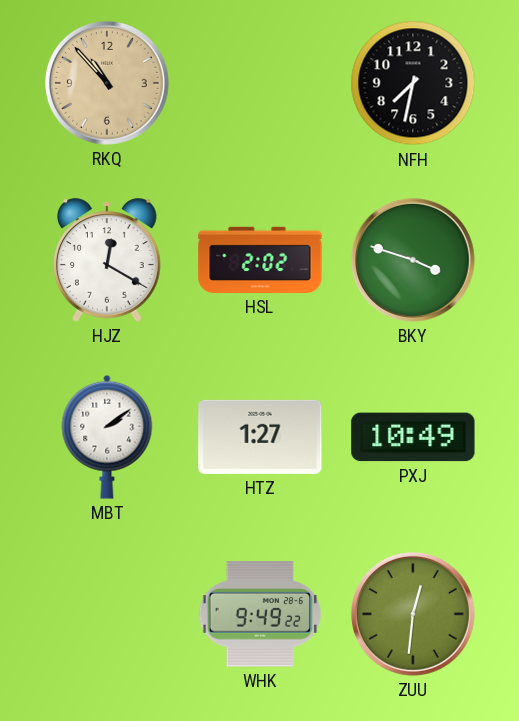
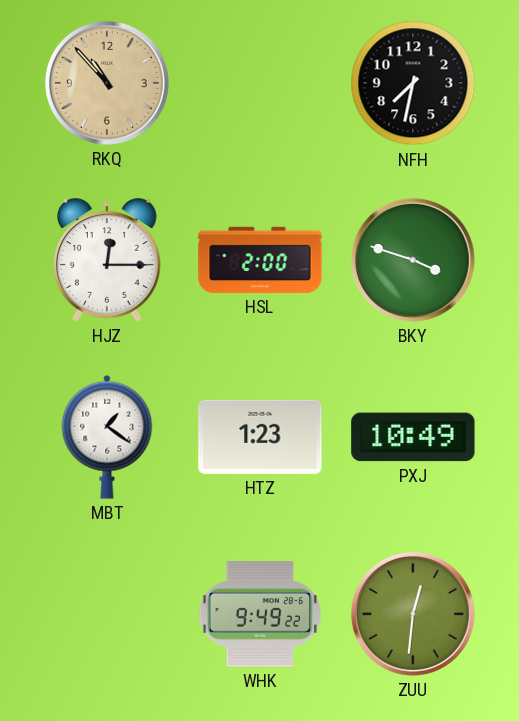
HJZ: 12:20 -> 12:15 (108, 260)
HSL: 2:02 -> 2:00 (260, 260)
MBT: 2:09 -> 1:21 (107, 437)
HTZ: 1:27 -> 1:23 (260, 437)
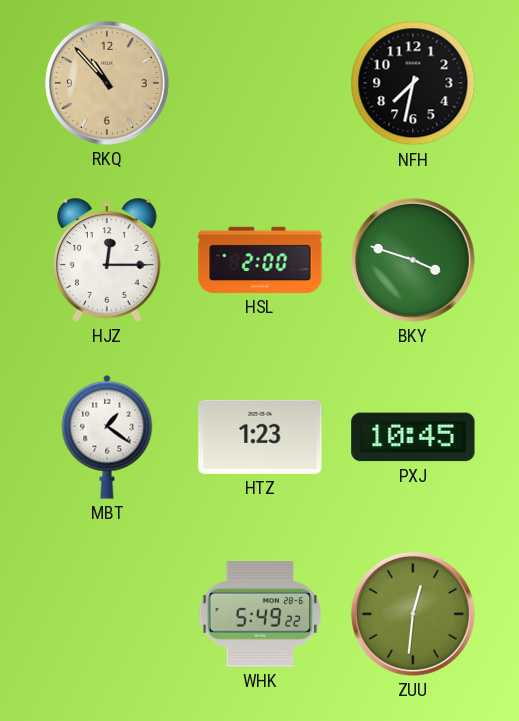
PXJ: 10:49 -> 10:45 (413, 437)
WHK: 9:49 -> 5:49 (260, 614)
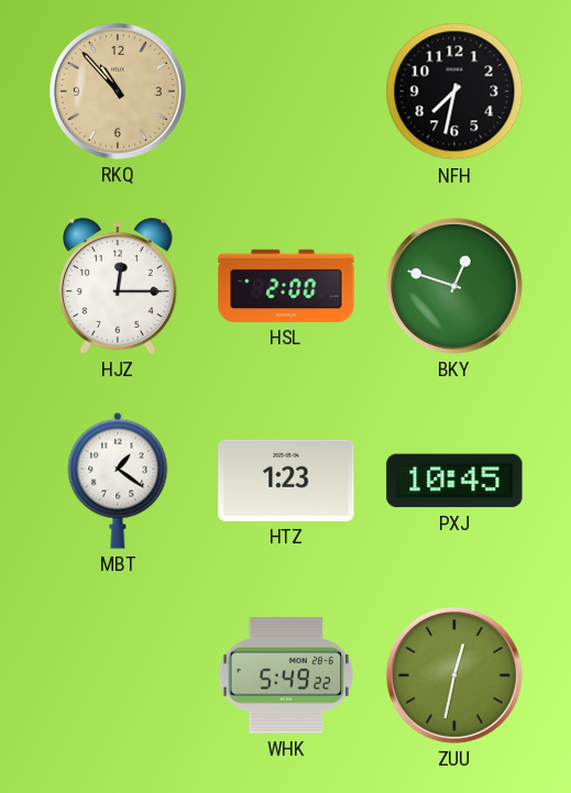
BKY: 3:48 -> 12:48 (454, 286)
ZUU: 12:31 -> 12:32 (454, 675)
